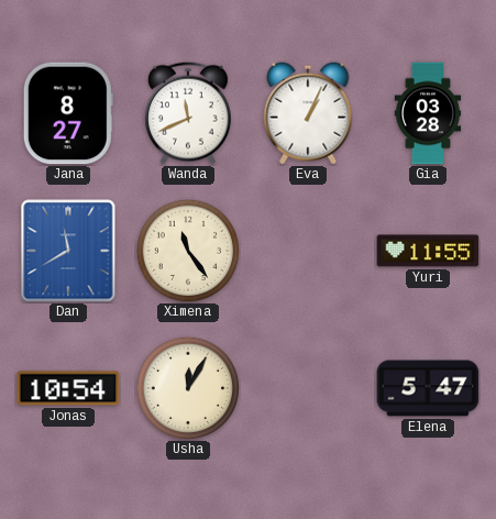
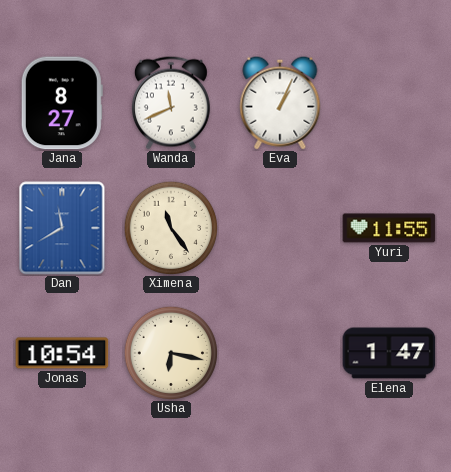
Gia: 03:28 -> none (428, 113)
Usha: 12:05 -> 6:17 (171, 353)
Elena: 5:47 -> 1:47 (389, 353)
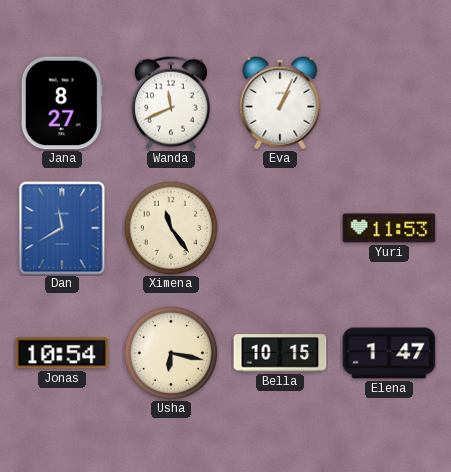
Yuri: 11:55 -> 11:53 (389, 228)
Bella: none -> 10:15 (280, 353)
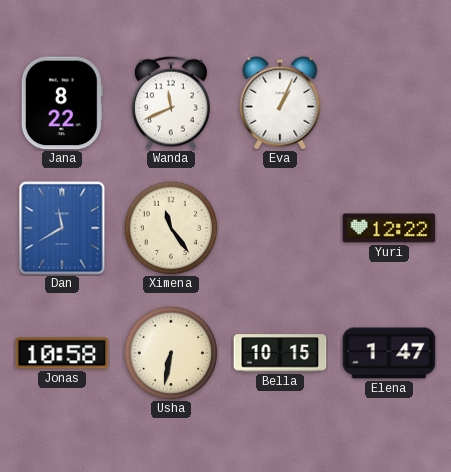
Jana: 8:27 -> 8:22 (62, 103)
Yuri: 11:53 -> 12:22 (389, 228)
Jonas: 10:54 -> 10:58 (62, 353)
Usha: 6:17 -> 6:32 (171, 353)
